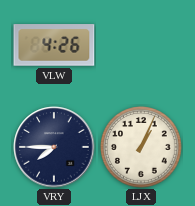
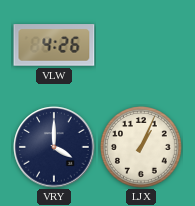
VRY: 7:45 -> 4:00 (54, 147)
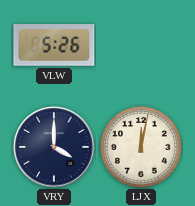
VLW: 4:26 -> 5:26 (54, 45)
LJX: 1:04 -> 12:02 (142, 148)
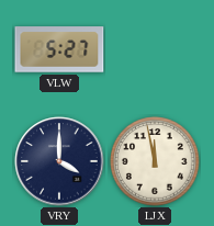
VLW: 5:26 -> 5:27 (59, 49)
LJX: 12:02 -> 11:58 (156, 162)
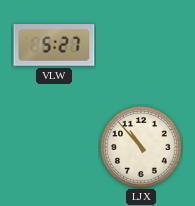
VRY: 4:00 -> none (59, 161)
LJX: 11:58 -> 10:53 (142, 148)
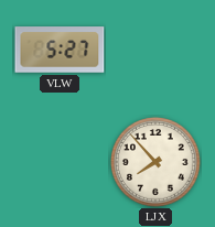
LJX: 10:53 -> 7:53 (157, 163)
